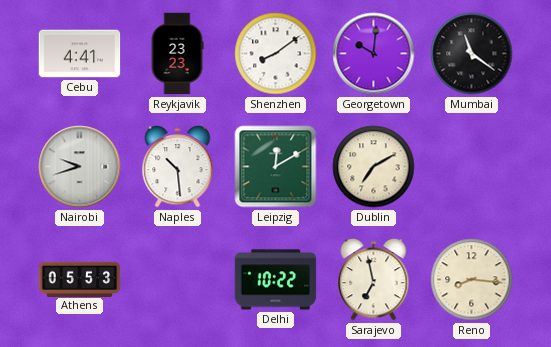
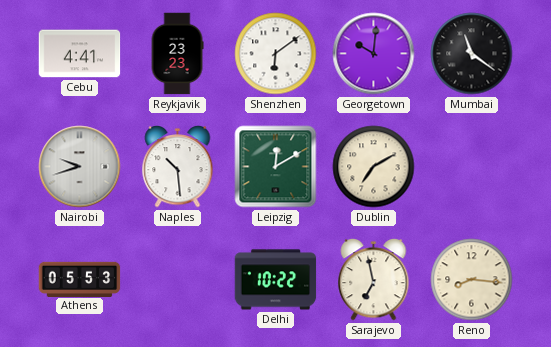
Shenzhen: 8:09 -> 6:09 (276, 54)
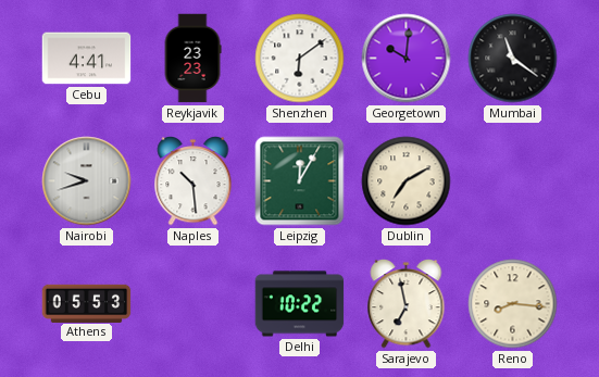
Leipzig: 12:10 -> 12:05 (300, 181)
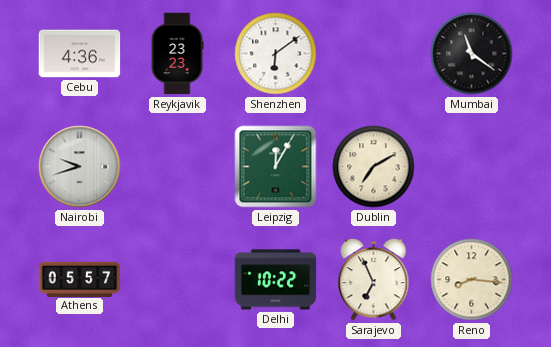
Cebu: 4:41 -> 4:36 (80, 54)
Georgetown: 10:01 -> none (407, 59)
Naples: 10:29 -> none (194, 181)
Athens: 05:53 -> 05:57 (80, 279)
Sarajevo: 6:58 -> 6:56 (374, 280)
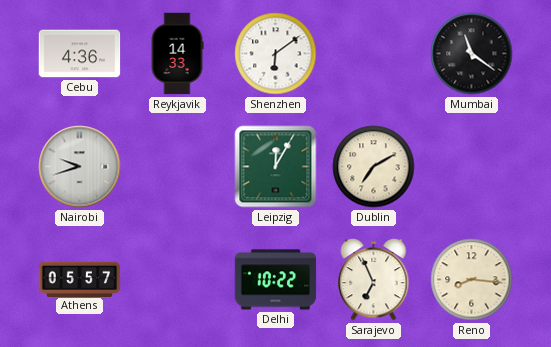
Reykjavik: 23:23 -> 14:33 (177, 54)
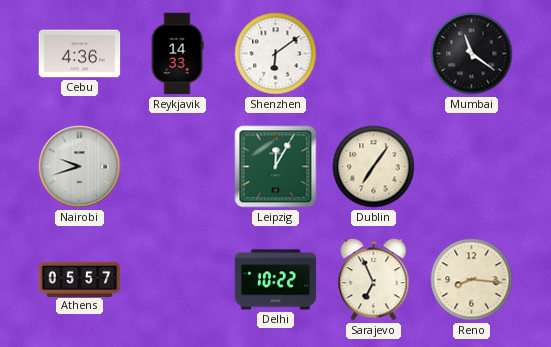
Dublin: 7:10 -> 7:06 (374, 167)
